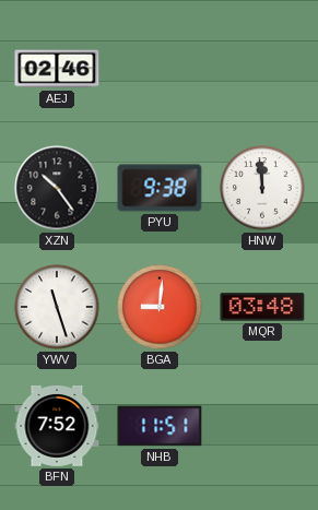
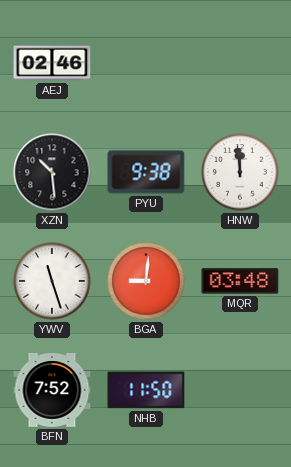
XZN: 10:24 -> 10:29 (52, 172)
NHB: 11:51 -> 11:50 (146, 390)
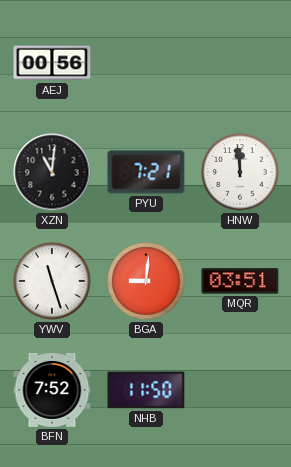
AEJ: 02:46 -> 00:56 (52, 63)
XZN: 10:29 -> 11:01 (52, 172)
PYU: 9:38 -> 7:21 (146, 172)
MQR: 03:48 -> 03:51 (240, 281)
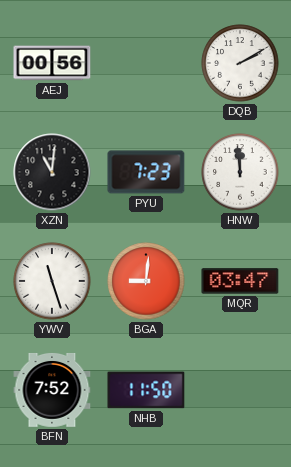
DQB: none -> 2:10 (240, 63)
PYU: 7:21 -> 7:23 (146, 172)
MQR: 03:51 -> 03:47 (240, 281)
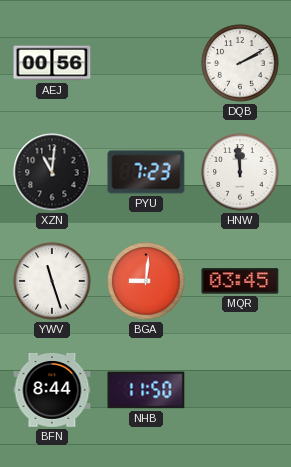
MQR: 03:47 -> 03:45 (240, 281)
BFN: 7:52 -> 8:44 (52, 390)
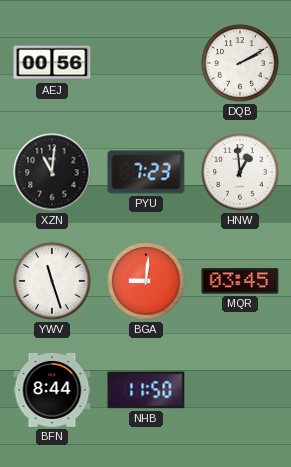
HNW: 11:59 -> 12:59 (240, 172)
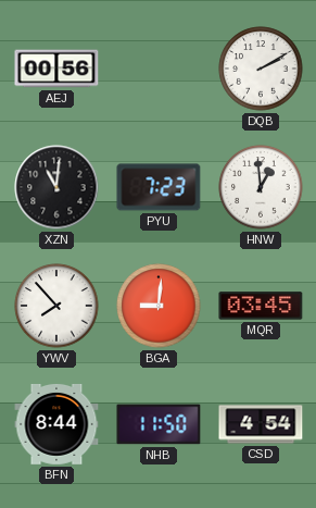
YWV: 11:27 -> 7:53 (56, 306)
CSD: none -> 4:54 (261, 424)
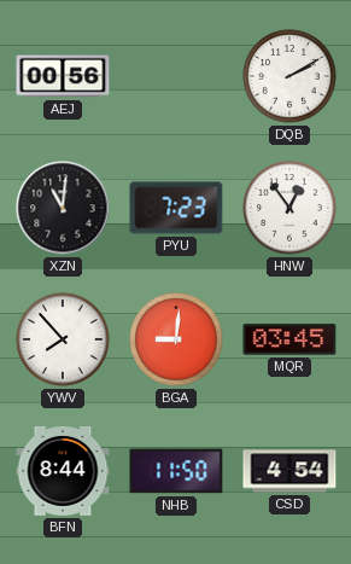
HNW: 12:59 -> 12:54 (289, 208)
